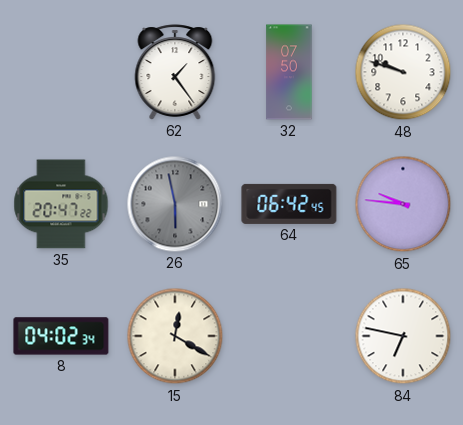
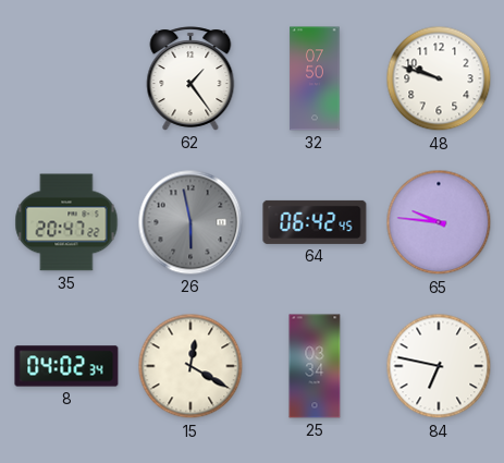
25: none -> 03:34 (315, 366)
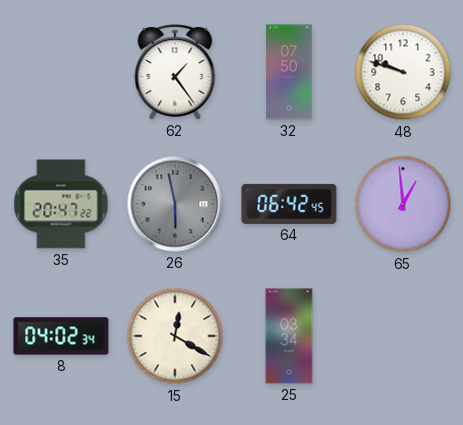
65: 9:46 -> 12:59 (403, 204)
84: 6:47 -> none (439, 366)
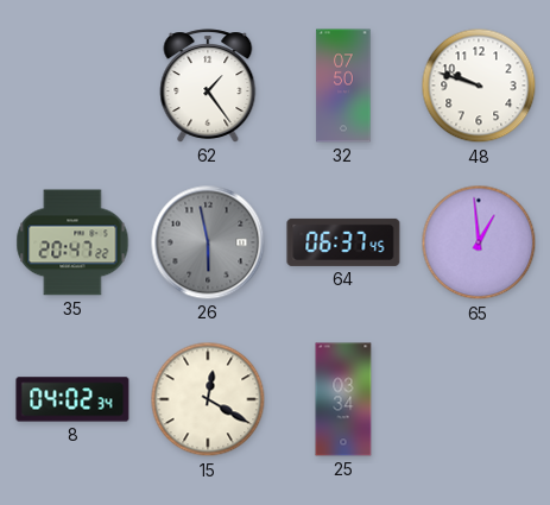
64: 06:42 -> 06:37 (343, 242)
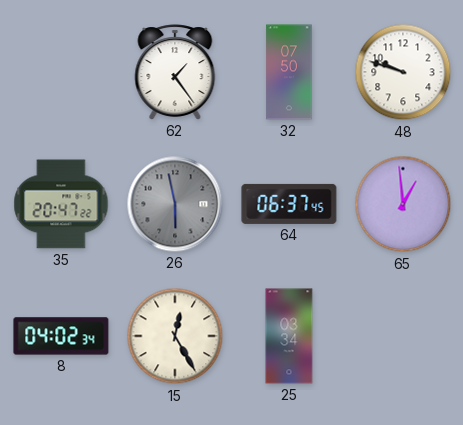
15: 12:20 -> 12:25 (175, 336)
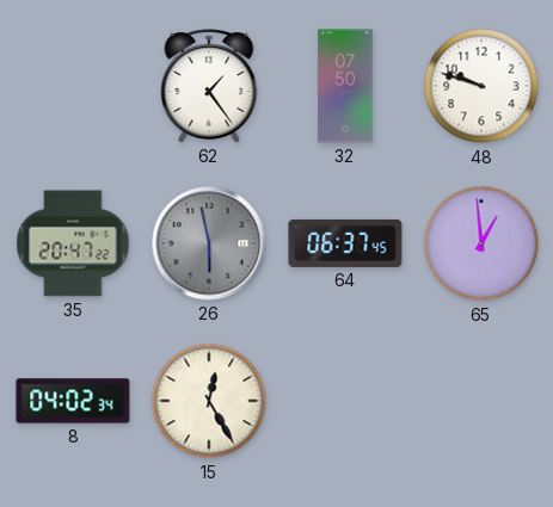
25: 03:34 -> none (289, 336)
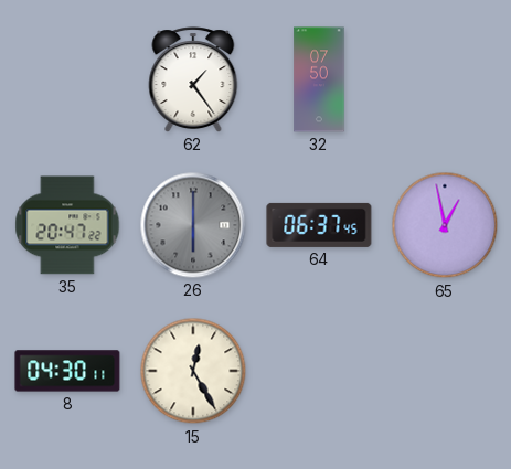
48: 9:48 -> none (481, 86)
26: 5:58 -> 6:00 (193, 225)
65: 12:59 -> 12:58 (445, 225)
8: 04:02 -> 04:30 (67, 371)
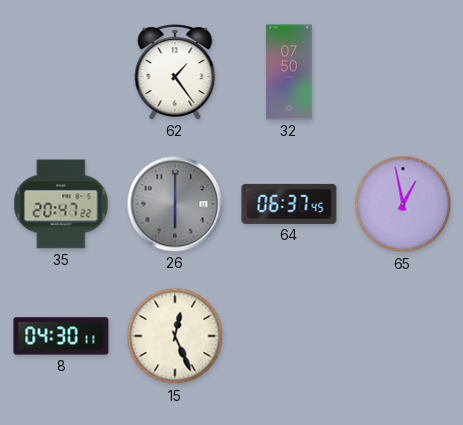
15: 12:25 -> 12:26 (175, 336)
